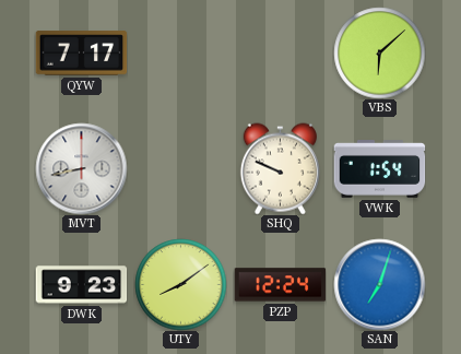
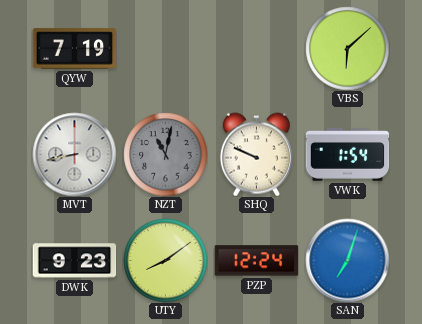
QYW: 7:17 -> 7:19 (74, 49)
NZT: none -> 11:02 (165, 154)
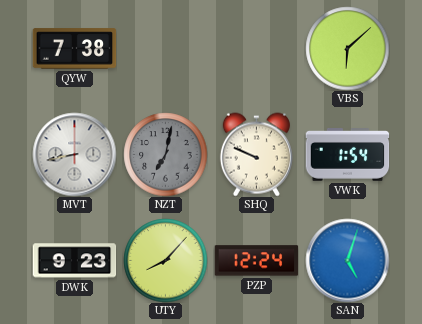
QYW: 7:19 -> 7:38 (74, 49)
NZT: 11:02 -> 7:02 (165, 154)
UTY: 8:09 -> 8:07 (165, 260)
SAN: 7:03 -> 5:03 (347, 260)
